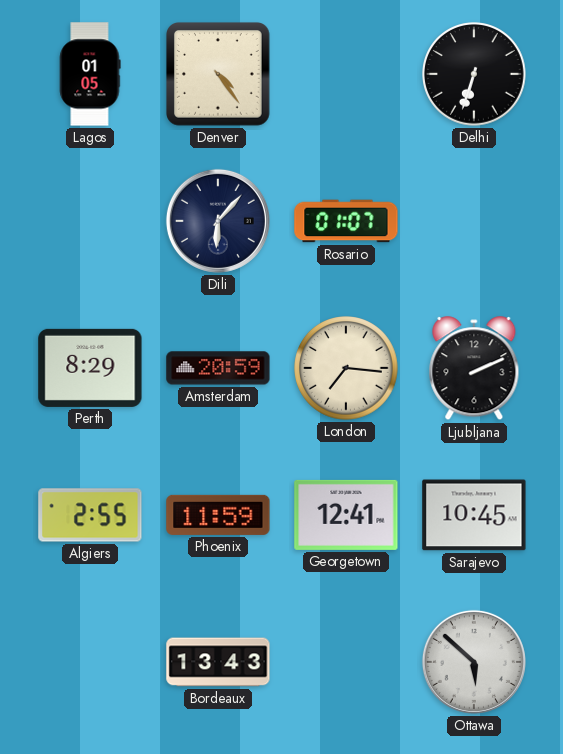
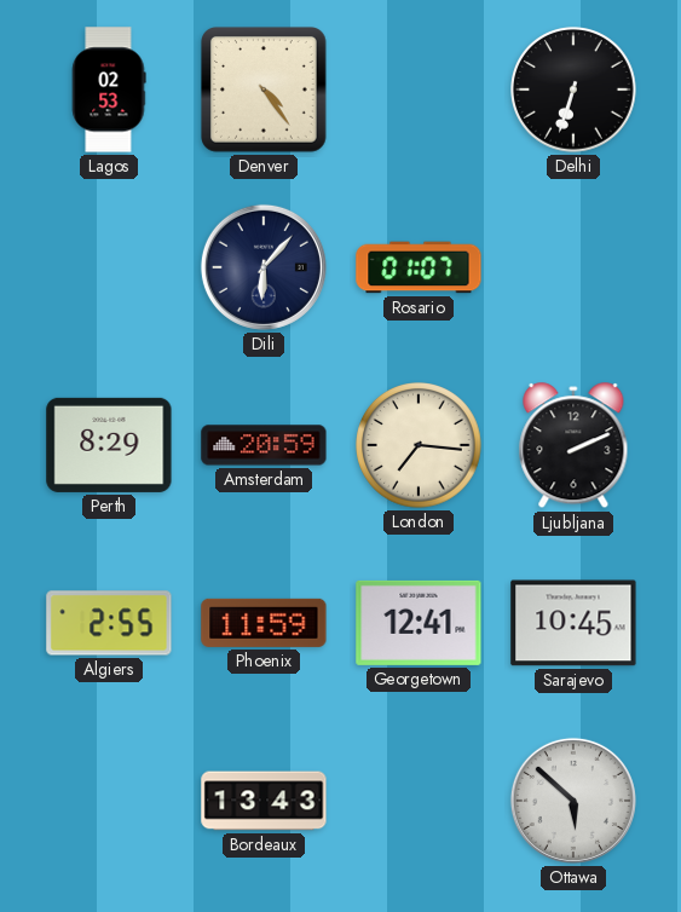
Lagos: 01:05 -> 02:53 (109, 90)
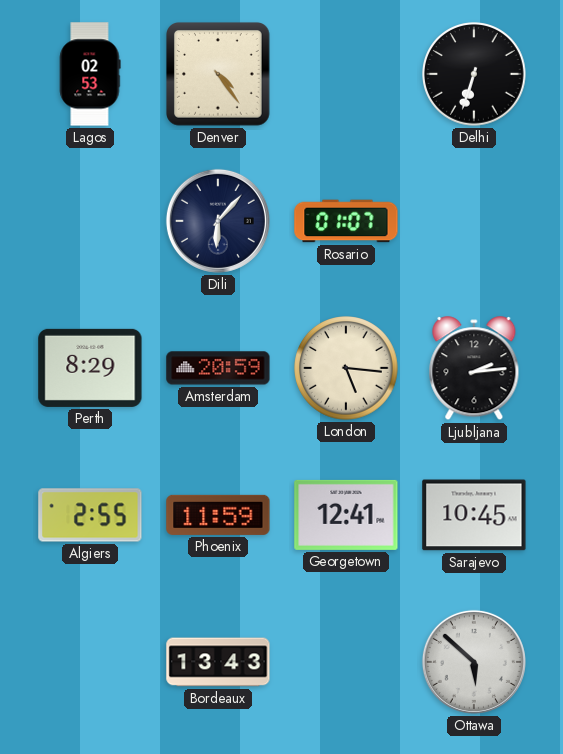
London: 7:16 -> 5:16 (346, 368)
Ljubljana: 2:11 -> 2:14 (474, 369)
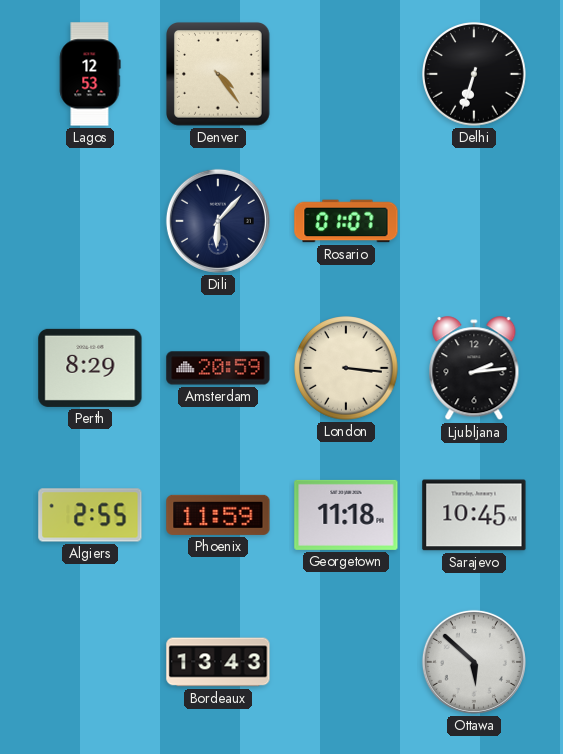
Lagos: 02:53 -> 12:53 (90, 74)
London: 5:16 -> 3:16 (346, 368)
Georgetown: 12:41 -> 11:18 (346, 515)
